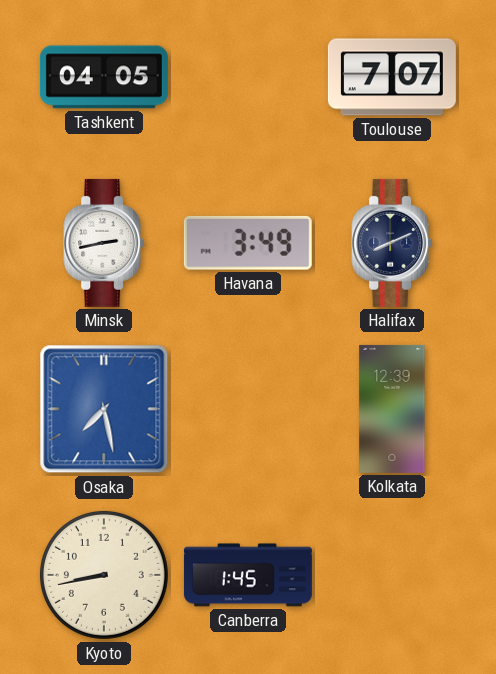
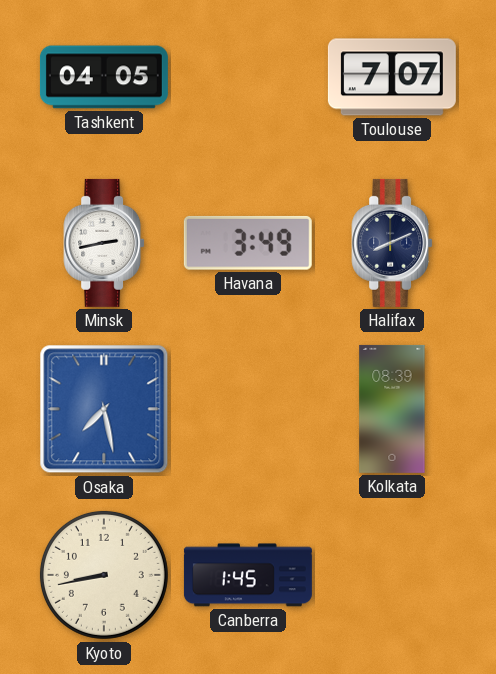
Kolkata: 12:39 -> 08:39 (392, 409)
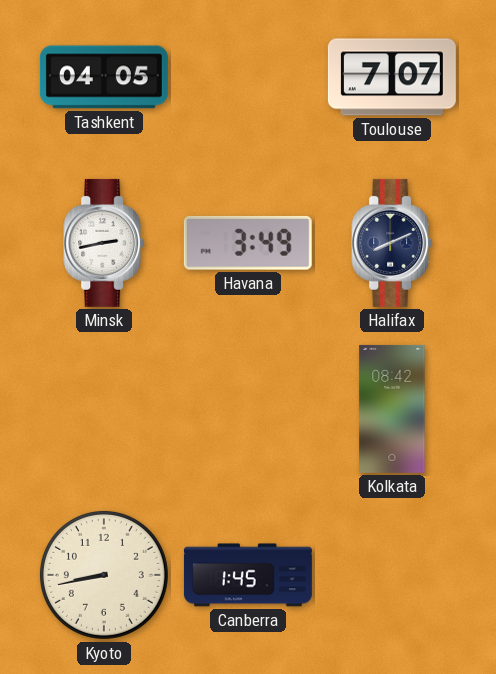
Osaka: 7:28 -> none (104, 409)
Kolkata: 08:39 -> 08:42 (392, 409)
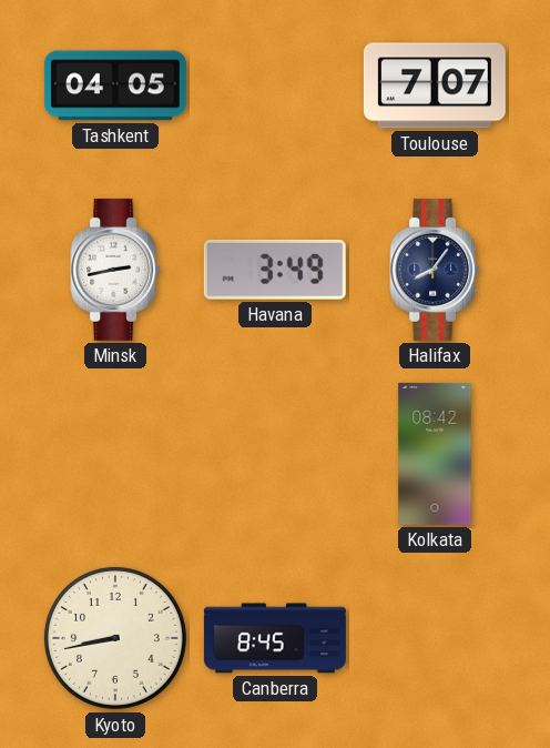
Halifax: 8:11 -> 8:06 (435, 270)
Canberra: 1:45 -> 8:45 (275, 638)
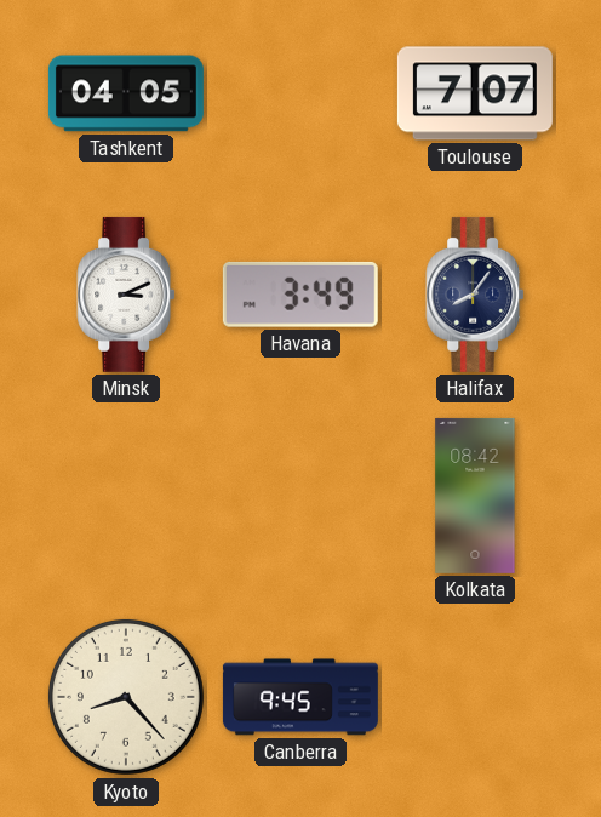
Minsk: 2:43 -> 3:11 (126, 295)
Kyoto: 8:43 -> 8:23 (126, 697)
Canberra: 8:45 -> 9:45 (300, 697)
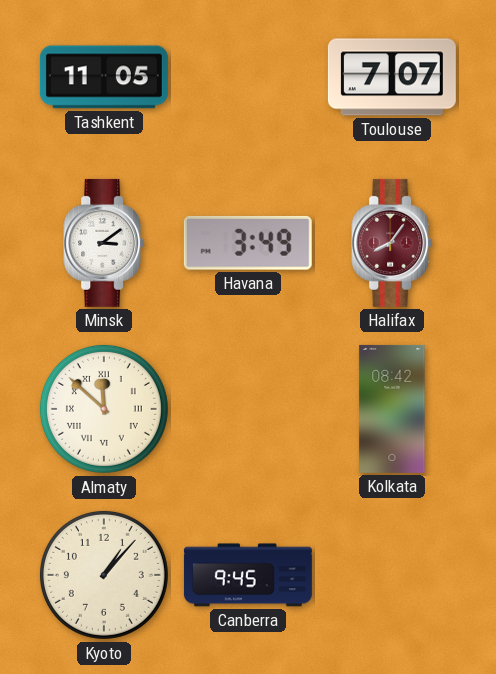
Tashkent: 04:05 -> 11:05 (104, 77)
Minsk: 3:11 -> 3:09 (104, 243)
Halifax dial: navy -> burgundy (392, 243)
Almaty: none -> 11:52 (104, 409)
Kyoto: 8:23 -> 1:07 (104, 575)
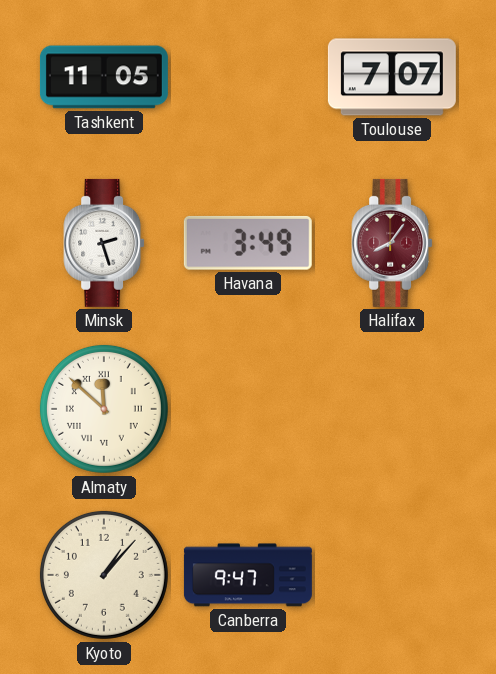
Minsk: 3:09 -> 2:27 (104, 243)
Kolkata: 08:42 -> none (392, 409)
Canberra: 9:45 -> 9:47 (248, 575)
